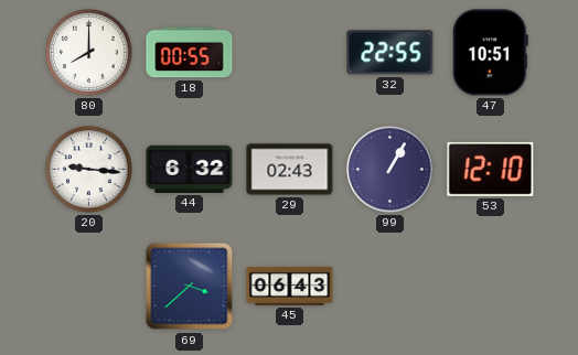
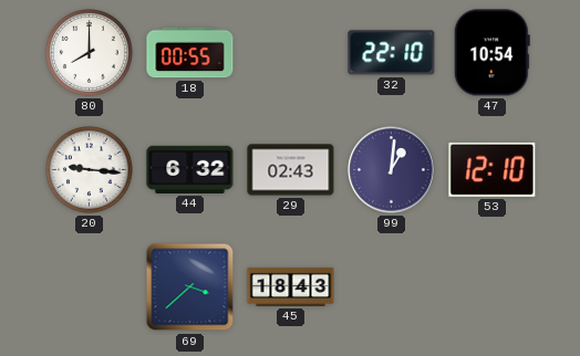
32: 22:55 -> 22:10 (392, 53)
47: 10:51 -> 10:54 (491, 53)
99: 1:05 -> 1:01 (392, 170)
45: 06:43 -> 18:43 (291, 286)
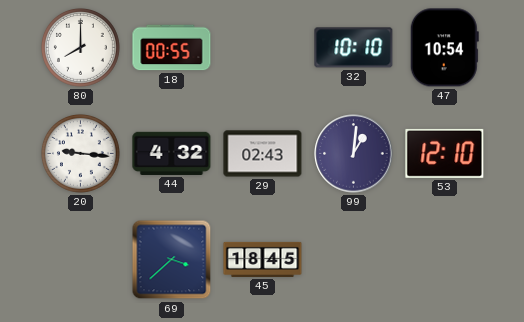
32: 22:10 -> 10:10 (354, 48)
44: 6:32 -> 4:32 (172, 153)
45: 18:43 -> 18:45 (263, 259)
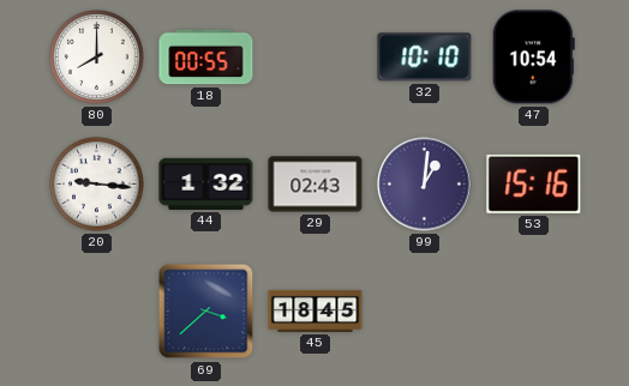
44: 4:32 -> 1:32 (206, 183)
53: 12:10 -> 15:16 (534, 183)
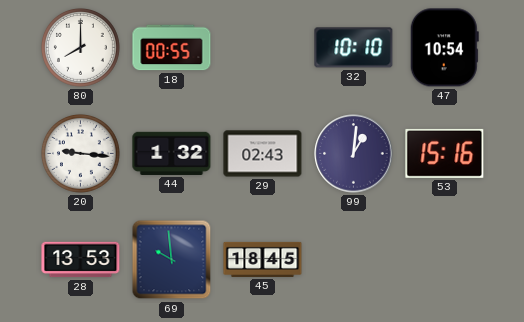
28: none -> 13:53 (81, 260)
69: 3:38 -> 9:59 (172, 260)
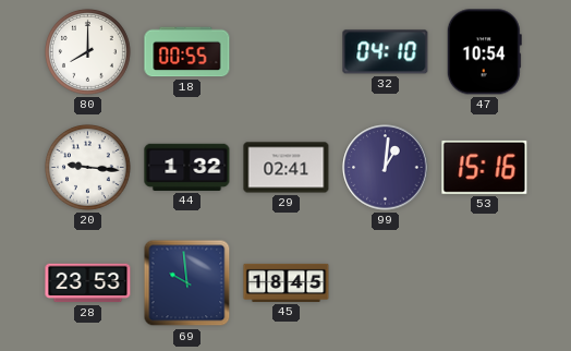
32: 10:10 -> 04:10 (386, 52)
29: 02:43 -> 02:41 (287, 168)
28: 13:53 -> 23:53 (88, 283)
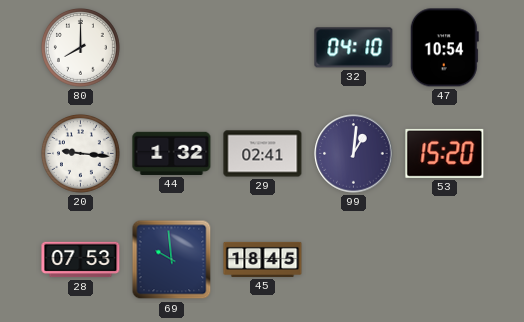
18: 00:55 -> none (187, 52)
53: 15:16 -> 15:20 (445, 153)
28: 23:53 -> 07:53 (81, 260)
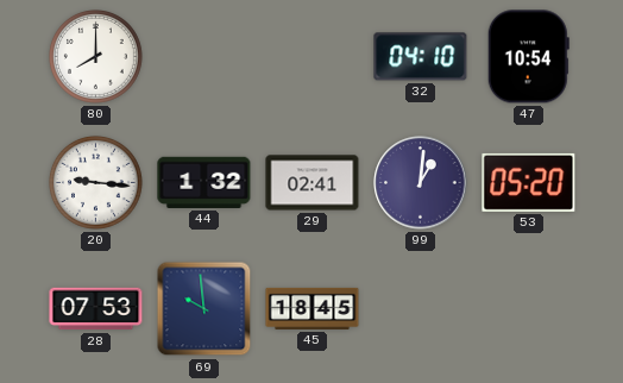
53: 15:20 -> 05:20 (529, 182)
